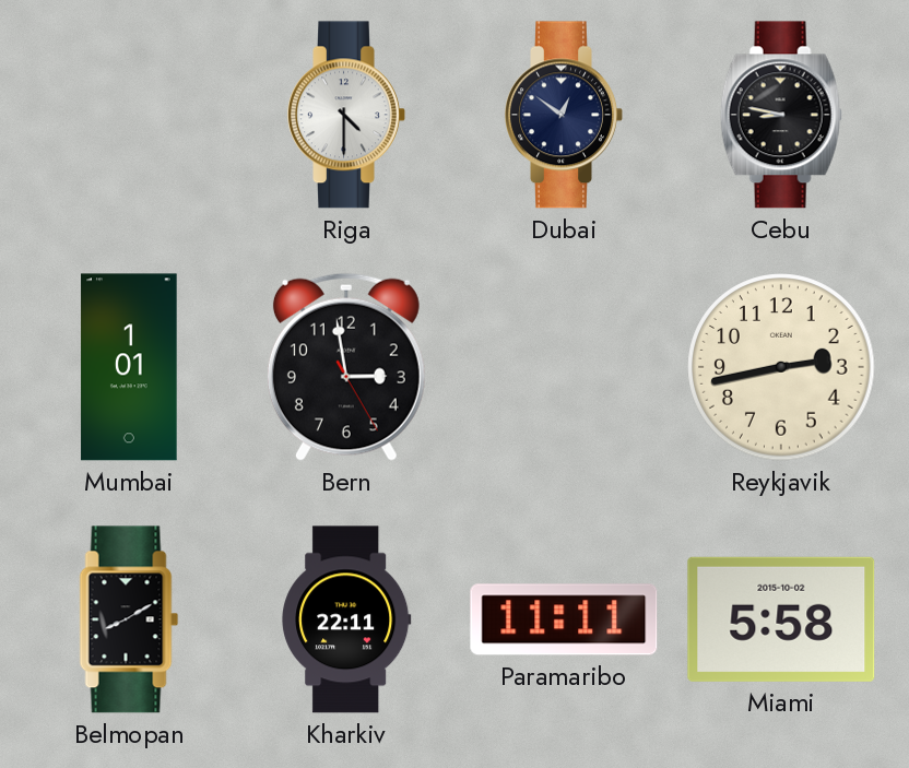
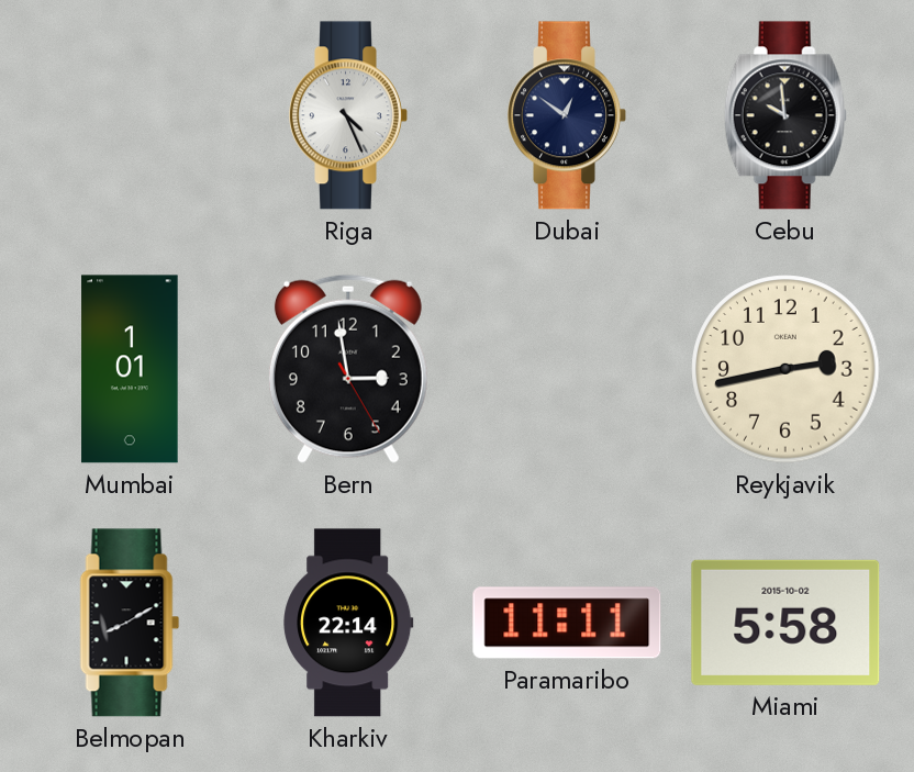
Riga: 4:30 -> 4:26 (348, 115)
Cebu: 8:47 -> 9:59 (785, 115)
Kharkiv: 22:11 -> 22:14 (348, 623)
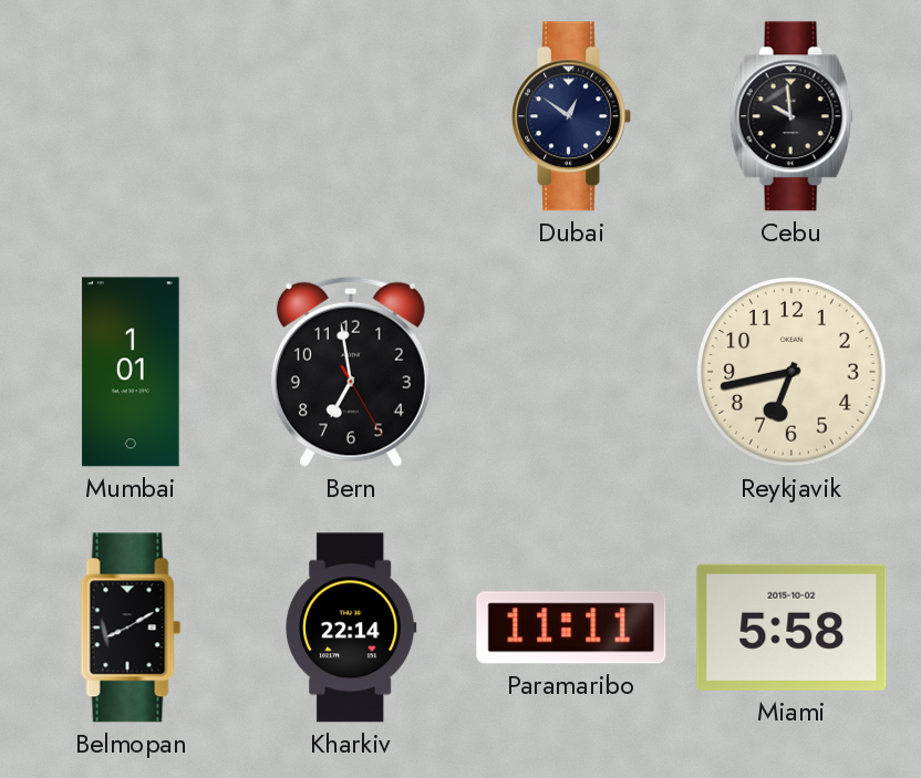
Riga: 4:26 -> none (348, 115)
Bern: 2:58 -> 6:58 (351, 372)
Reykjavik: 2:43 -> 6:43 (791, 372)
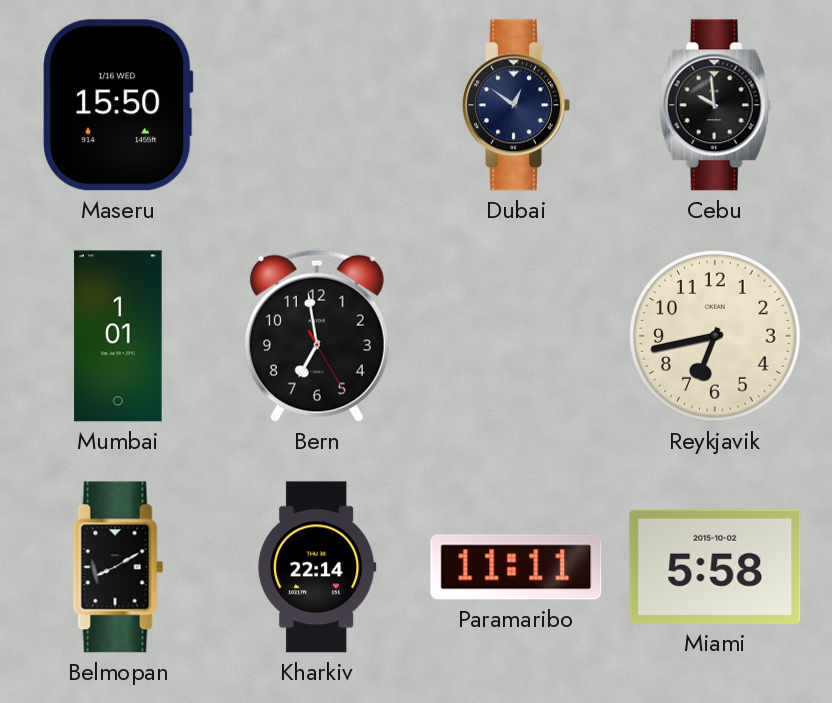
Maseru: none -> 15:50 (118, 105)
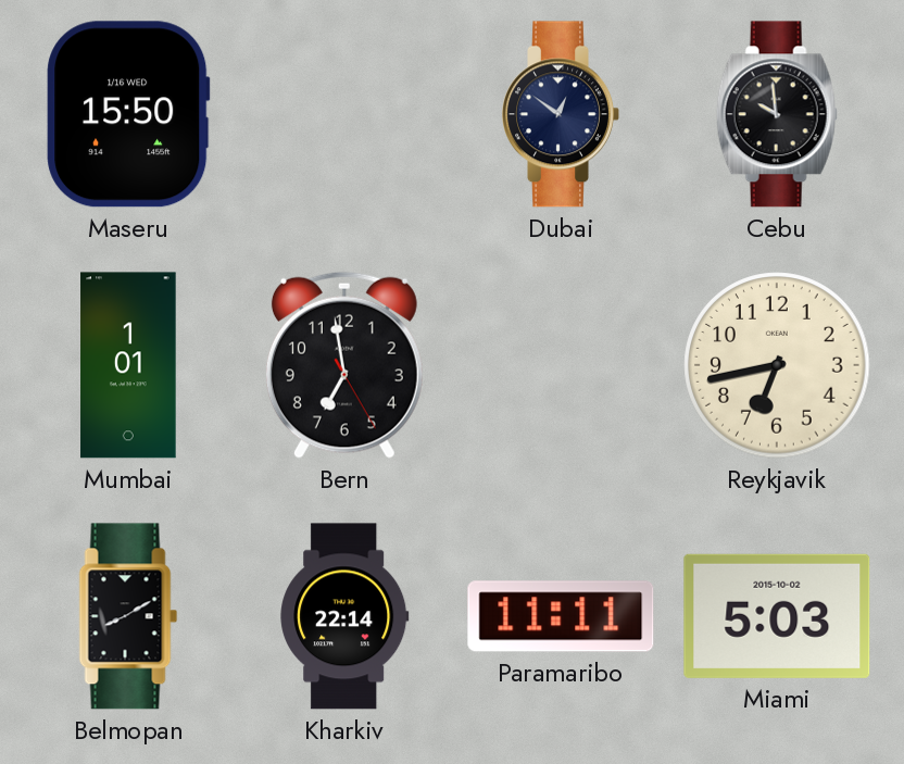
Miami: 5:58 -> 5:03 (777, 616)
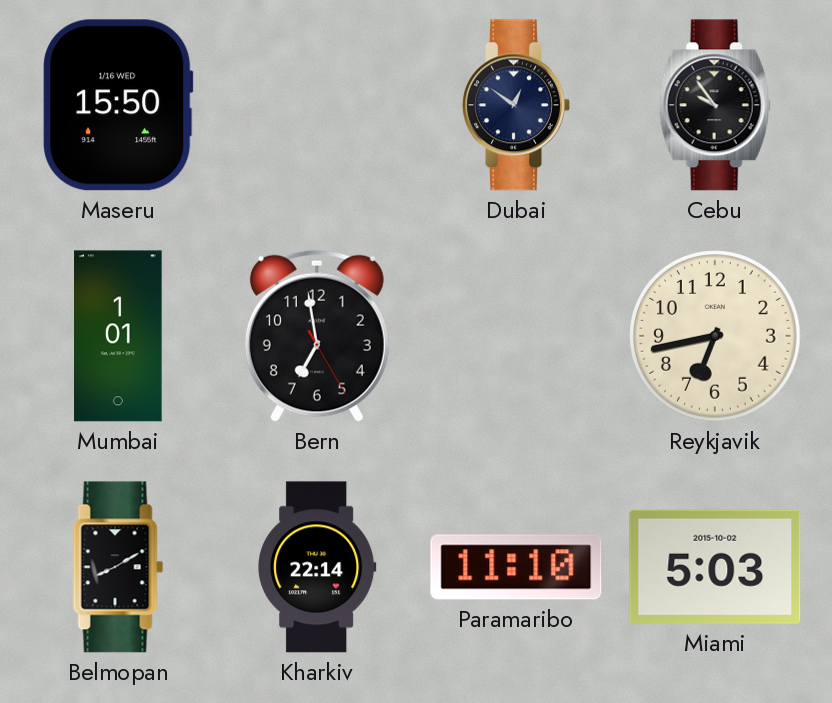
Cebu: 9:59 -> 9:54 (715, 105)
Paramaribo: 11:11 -> 11:10 (516, 567)
